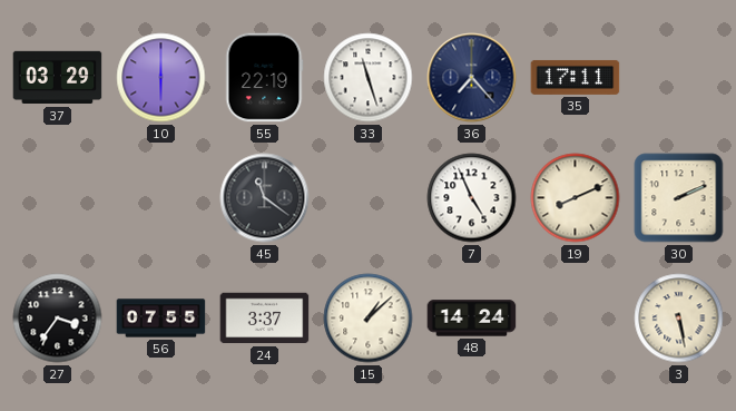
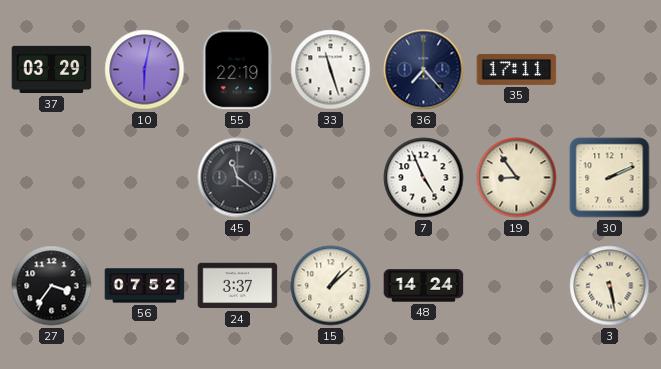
10: 6:00 -> 6:02 (145, 70)
19: 8:11 -> 8:54 (517, 178)
56: 07:55 -> 07:52 (145, 286)
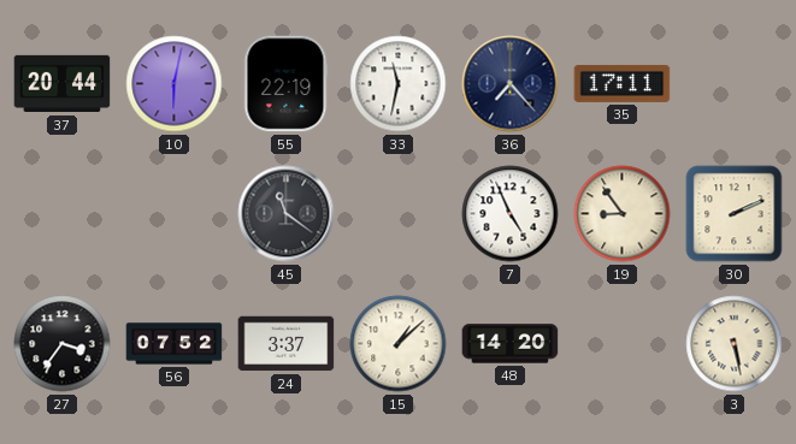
37: 03:29 -> 20:44 (63, 84)
33: 11:27 -> 11:32 (399, 84)
48: 14:24 -> 14:20 (511, 344)
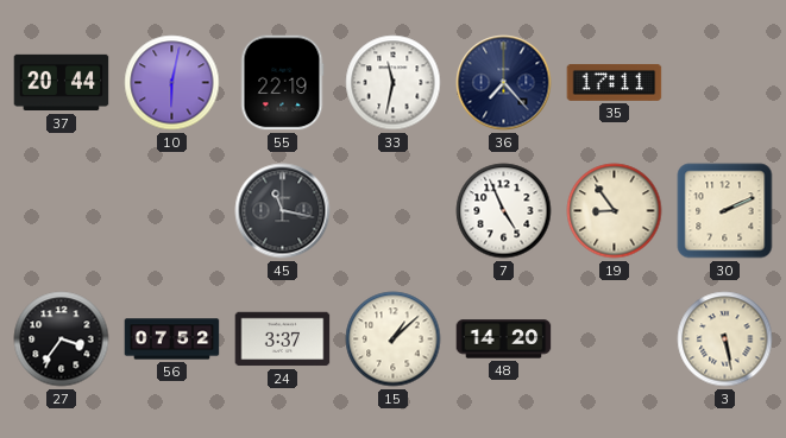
45: 11:21 -> 11:17 (283, 211)
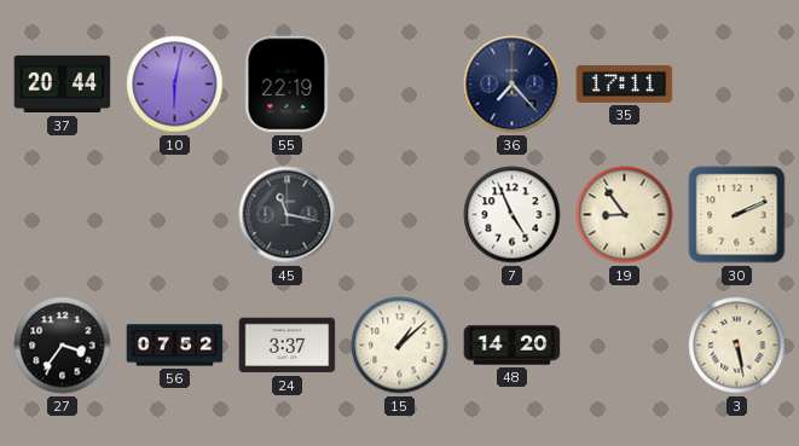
33: 11:32 -> none (394, 83)
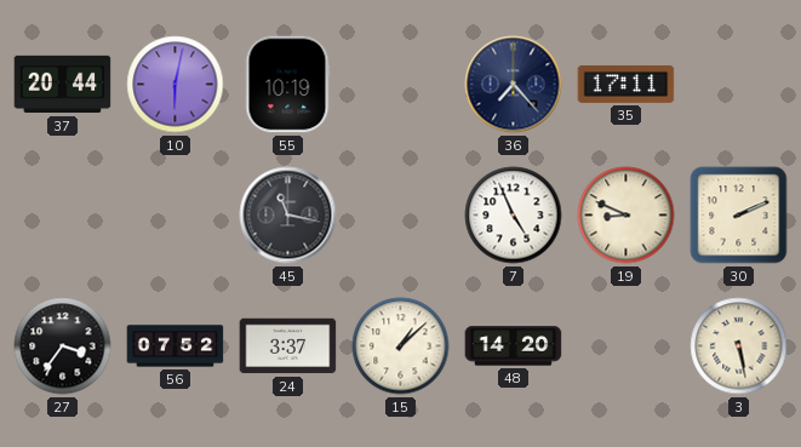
55: 22:19 -> 10:19 (287, 85)
19: 8:54 -> 8:49 (627, 216)
